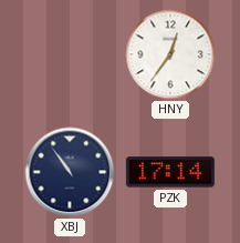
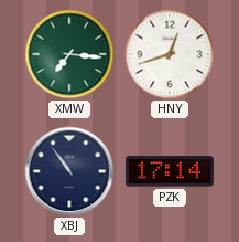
XMW: none -> 7:16 (69, 54)
HNY: 12:36 -> 12:42 (170, 54)
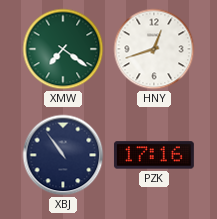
XMW: 7:16 -> 7:21 (63, 49)
PZK: 17:14 -> 17:16 (154, 155)
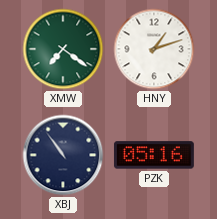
HNY: 12:42 -> 1:12 (154, 49)
PZK: 17:16 -> 05:16 (154, 155)
